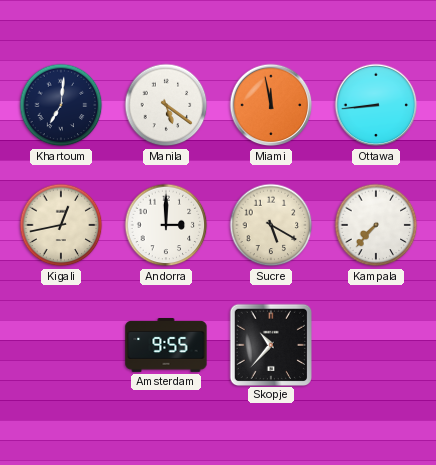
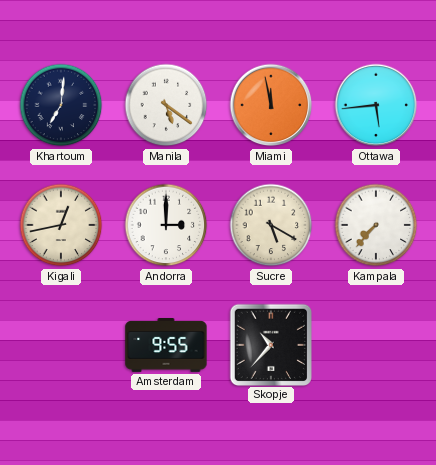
Ottawa: 8:44 -> 5:44 (376, 105)
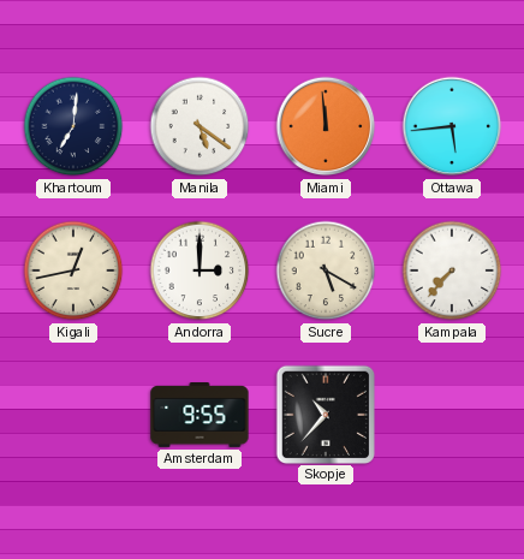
Miami: 11:58 -> 11:59 (326, 126)
